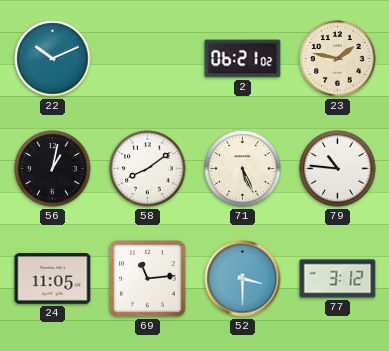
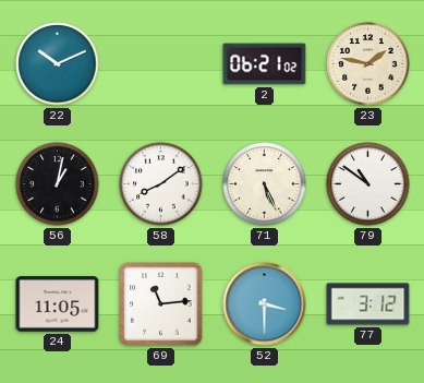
79: 10:46 -> 10:51 (368, 184)
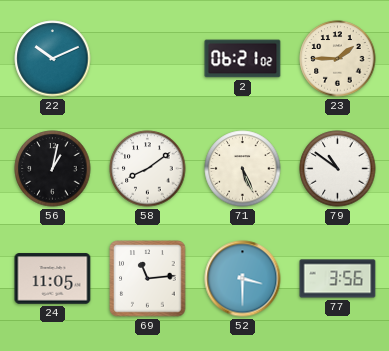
23: 1:47 -> 1:45 (338, 59)
77: 3:12 -> 3:56 (338, 279)
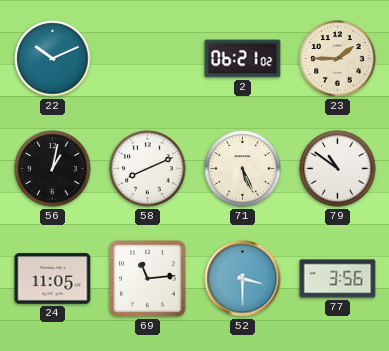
58: 8:09 -> 8:11 (148, 169)
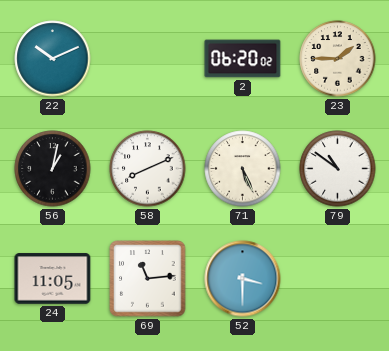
2: 06:21 -> 06:20 (243, 59)
77: 3:56 -> none (338, 279)
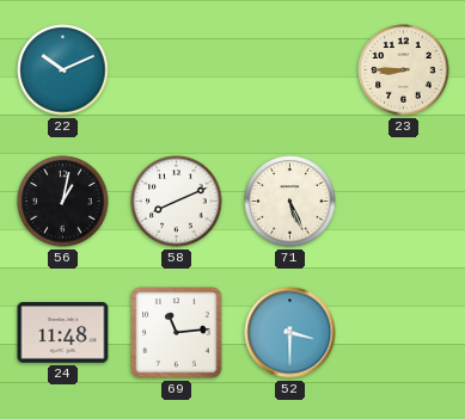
2: 06:20 -> none (243, 59)
23: 1:45 -> 8:45 (404, 70)
79: 10:51 -> none (338, 169)
24: 11:05 -> 11:48 (63, 333)
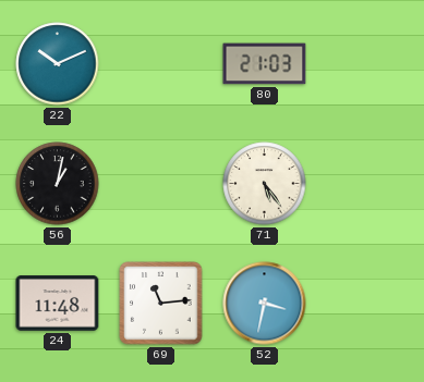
80: none -> 21:03 (265, 64)
23: 8:45 -> none (404, 70)
58: 8:11 -> none (177, 202)
71: 5:26 -> 5:24 (265, 184)
52: 3:30 -> 3:32 (265, 304)
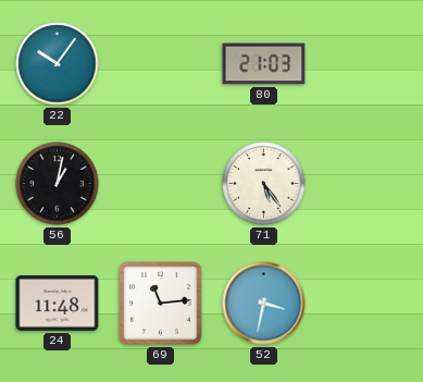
22: 10:11 -> 10:06 (58, 64)
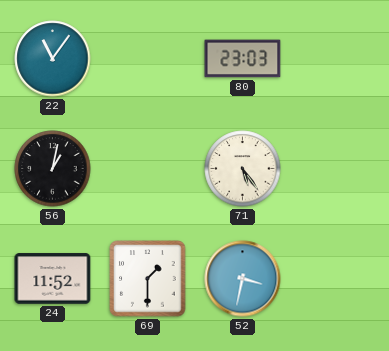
22: 10:06 -> 11:06 (53, 59)
80: 21:03 -> 23:03 (243, 59)
24: 11:48 -> 11:52 (53, 279)
69: 11:14 -> 1:30 (148, 279)
